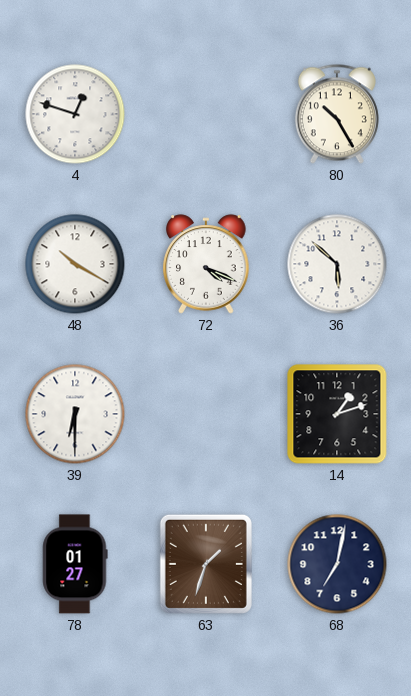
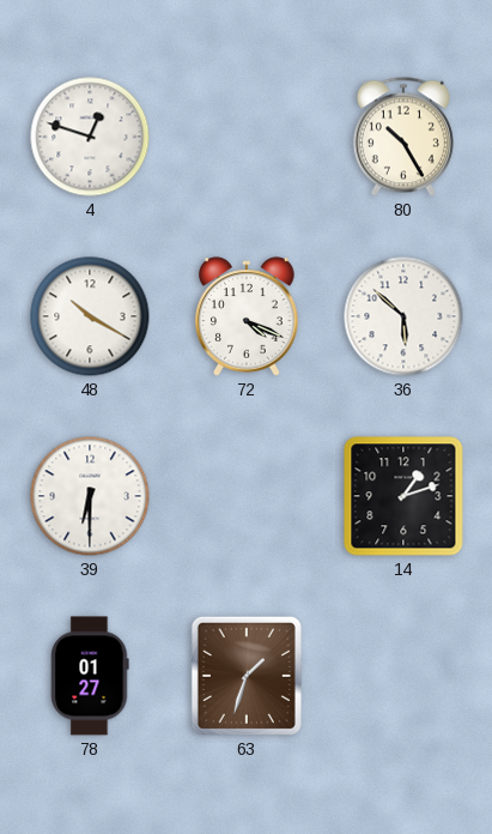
68: 7:02 -> none (337, 564)
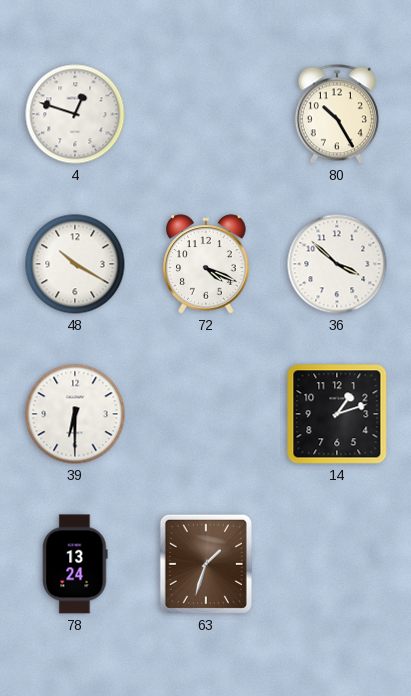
36: 5:52 -> 3:52 (337, 264)
78: 01:27 -> 13:24 (75, 564)
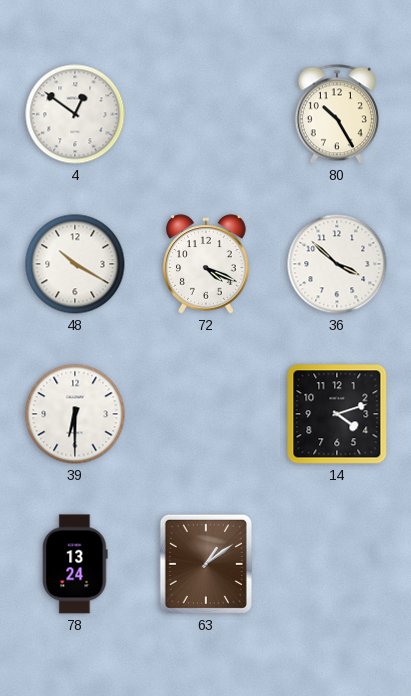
4: 12:48 -> 12:51 (75, 114)
14: 1:12 -> 4:12 (337, 414)
63: 1:33 -> 1:09 (206, 564)
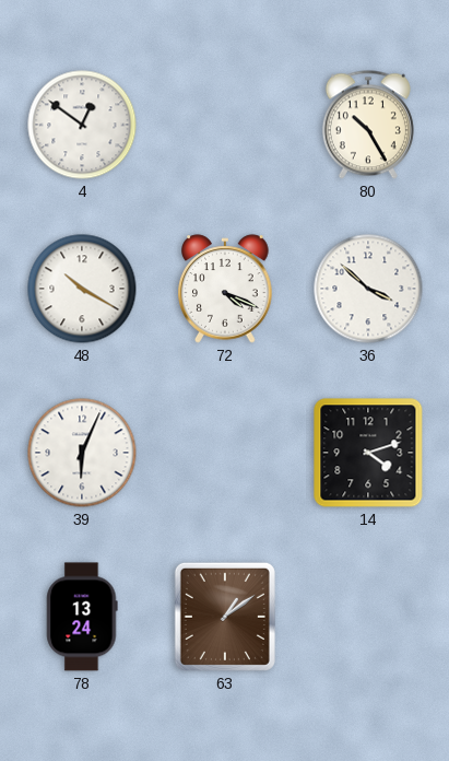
39: 6:30 -> 6:04 (82, 453)
